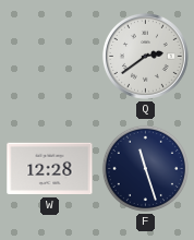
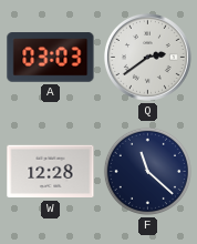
A: none -> 03:03 (51, 58)
F: 11:27 -> 11:22 (147, 171)
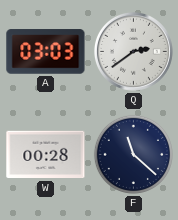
W: 12:28 -> 00:28 (46, 155)
